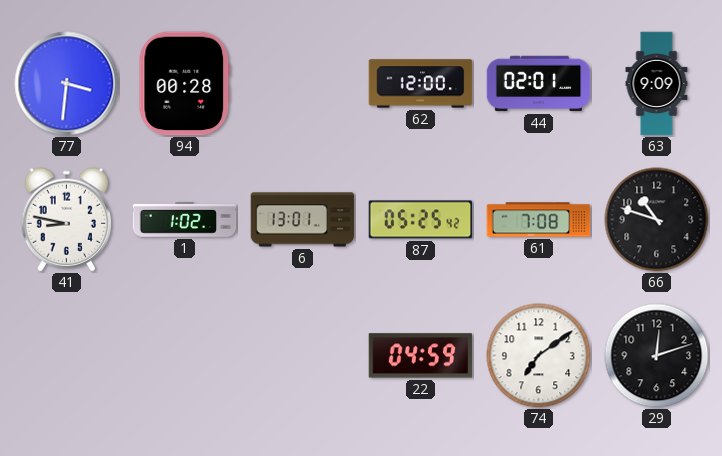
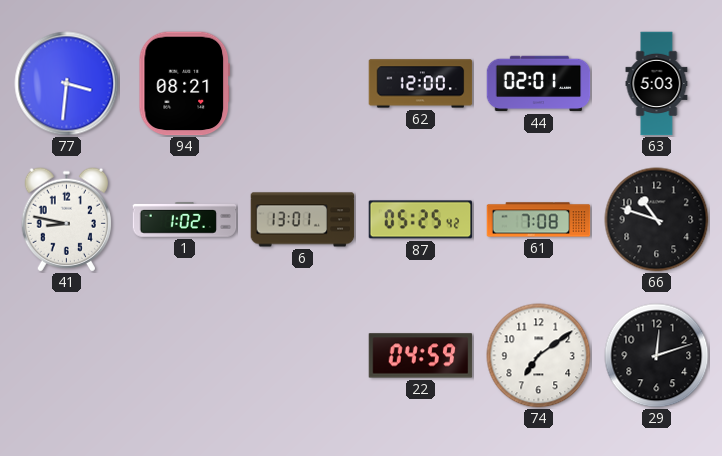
94: 00:28 -> 08:21 (185, 84)
63: 9:09 -> 5:03 (657, 84)
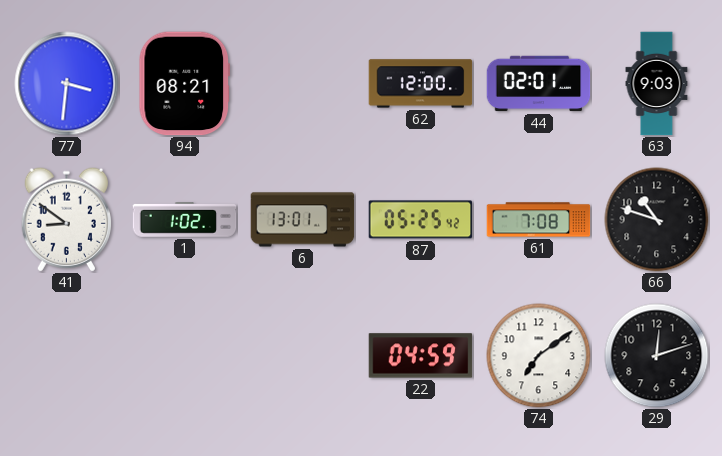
63: 5:03 -> 9:03 (657, 84)
41: 8:47 -> 8:51 (66, 220)
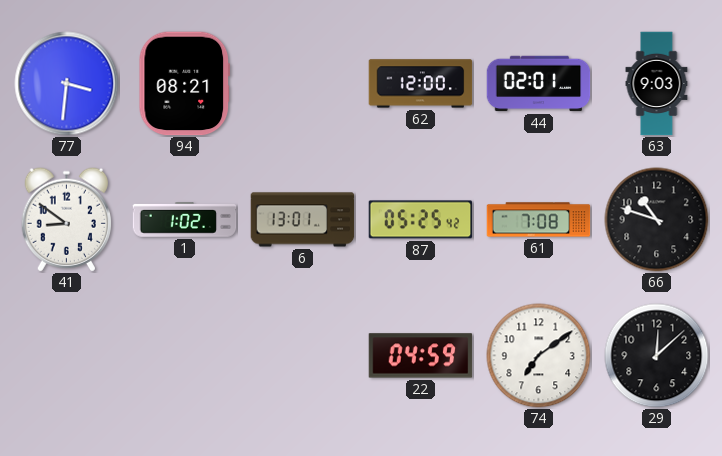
29: 12:12 -> 12:08 (657, 356)
